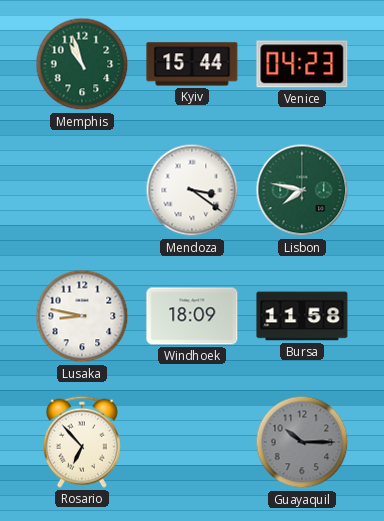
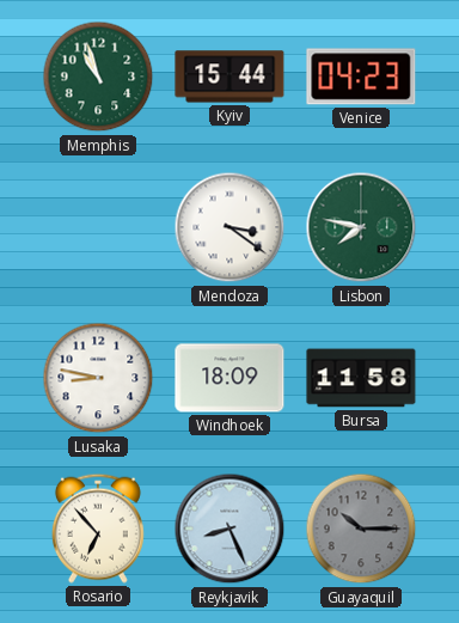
Reykjavik: none -> 8:26 (229, 529)
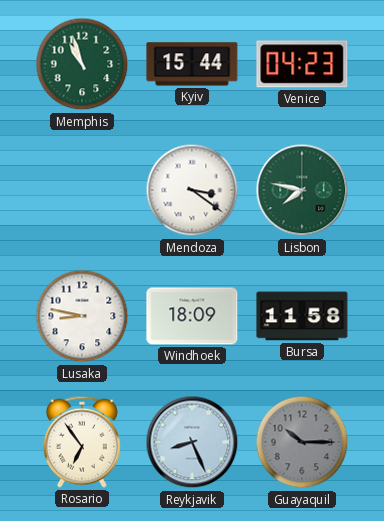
Rosario: 6:53 -> 6:54 (82, 442)
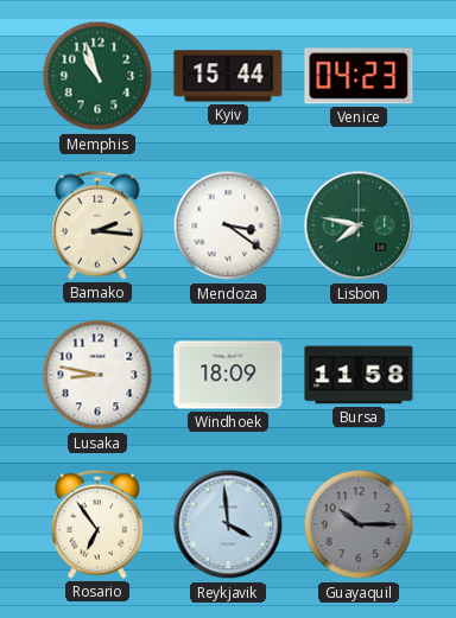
Bamako: none -> 2:16 (97, 225)
Reykjavik: 8:26 -> 3:59 (228, 524)
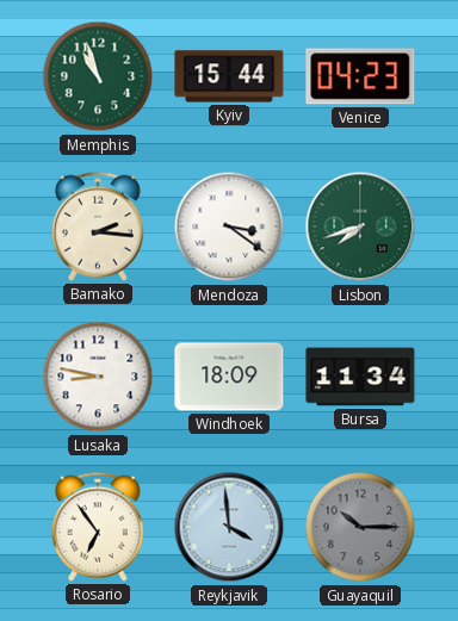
Lisbon: 7:47 -> 7:42 (360, 226)
Bursa: 11:58 -> 11:34 (360, 377)
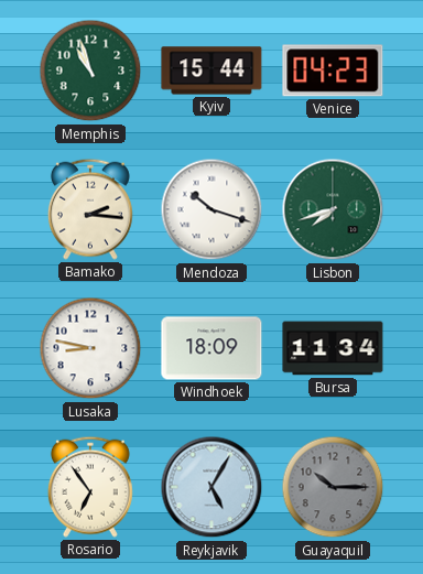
Mendoza: 3:21 -> 10:18 (211, 209)
Reykjavik: 3:59 -> 5:05 (211, 487)
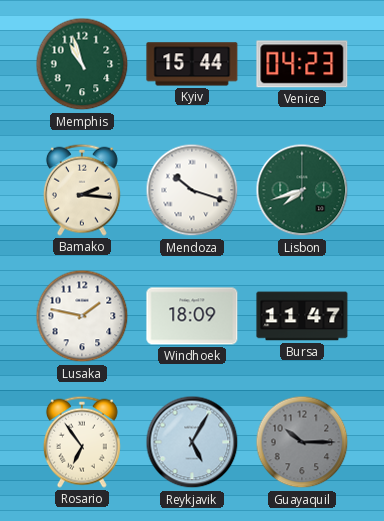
Lusaka: 8:47 -> 1:47 (82, 316)
Bursa: 11:34 -> 11:47 (302, 316)
